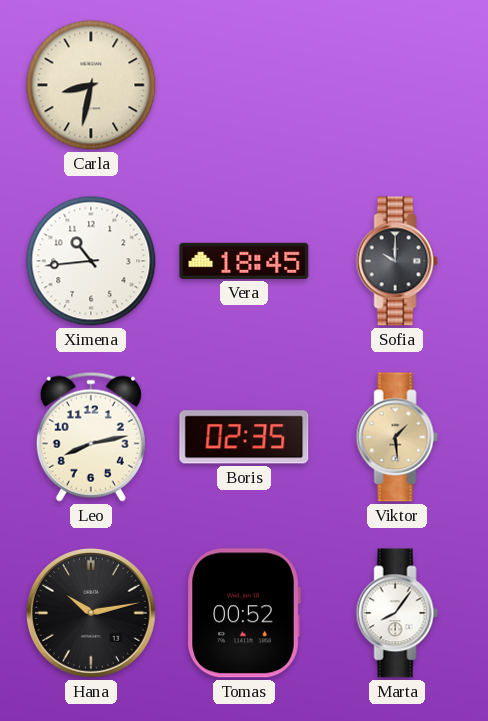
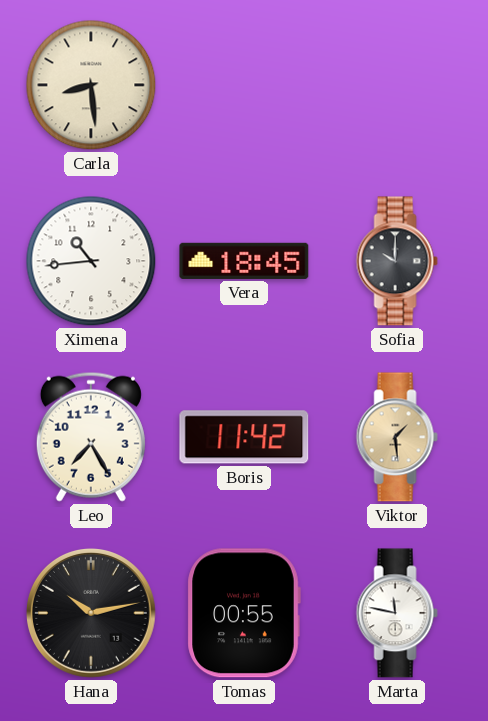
Carla: 8:32 -> 8:29 (91, 85)
Leo: 8:13 -> 7:25 (91, 437)
Boris: 02:35 -> 11:42 (244, 437)
Tomas: 00:52 -> 00:55 (244, 613)
Marta: 8:06 -> 11:47 (397, 613)
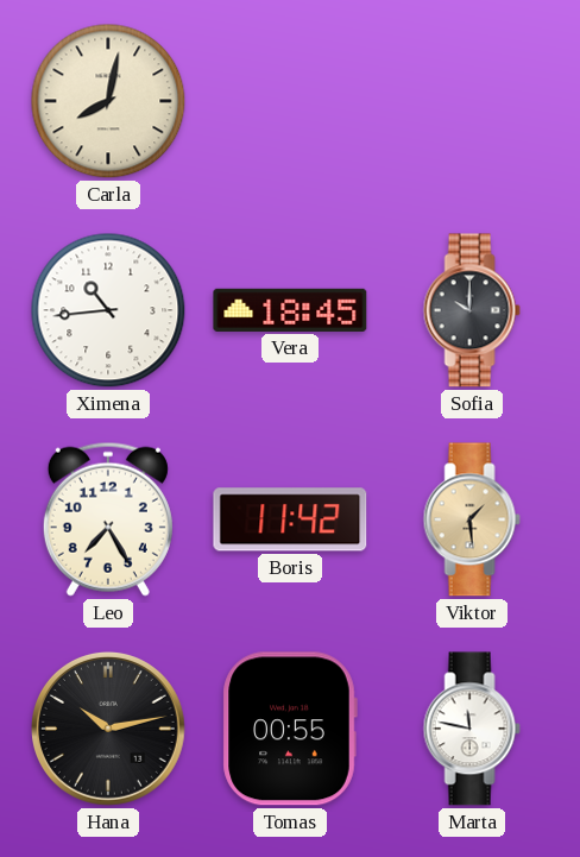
Carla: 8:29 -> 8:02 (108, 101)
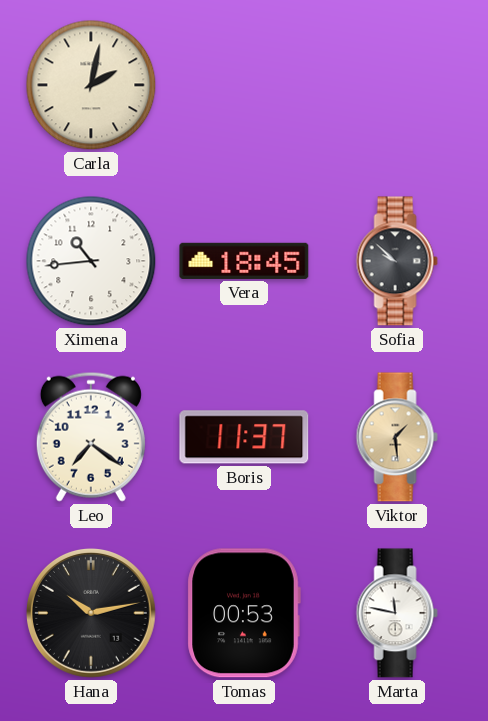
Carla: 8:02 -> 2:02 (91, 85)
Sofia: 10:00 -> 9:52 (397, 261)
Leo: 7:25 -> 7:21 (91, 437)
Boris: 11:42 -> 11:37 (244, 437)
Tomas: 00:55 -> 00:53 (244, 613)
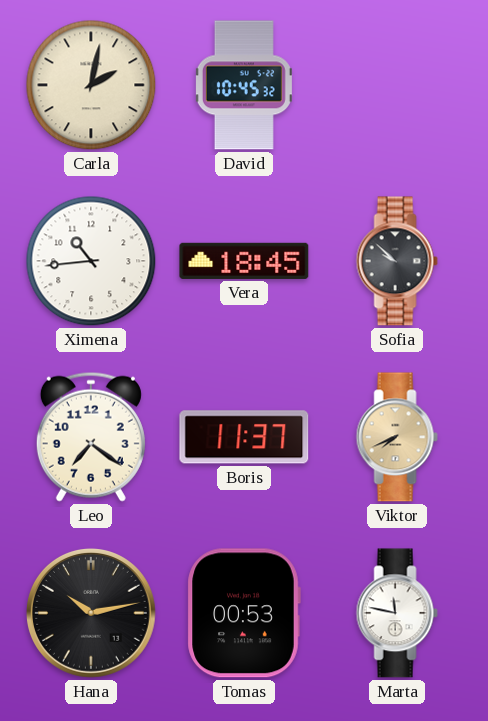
David: none -> 10:45 (244, 85)
Viktor: 1:29 -> 7:41 (397, 437)
